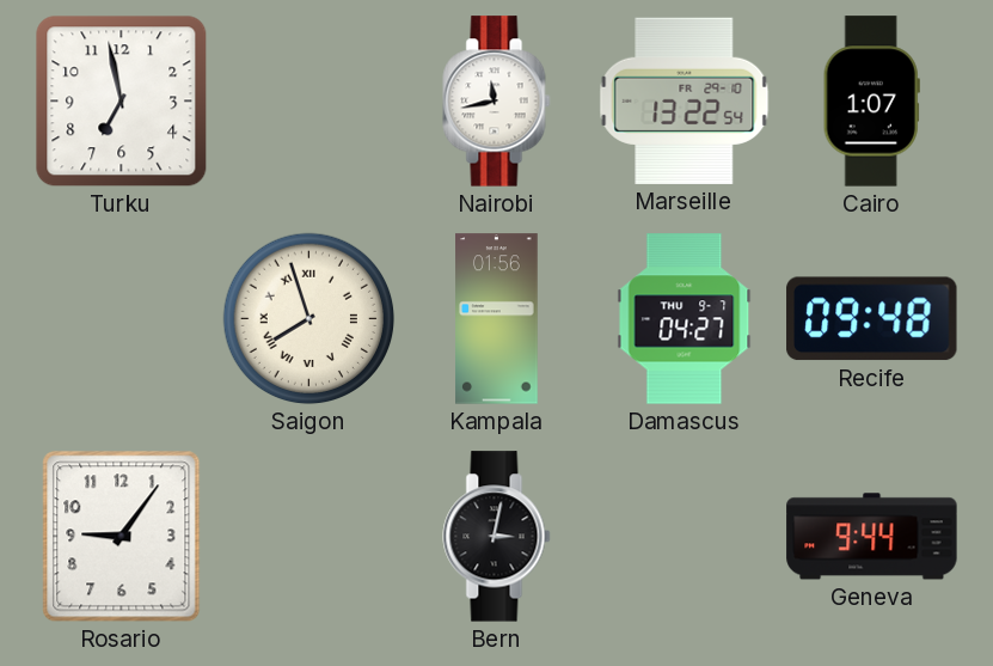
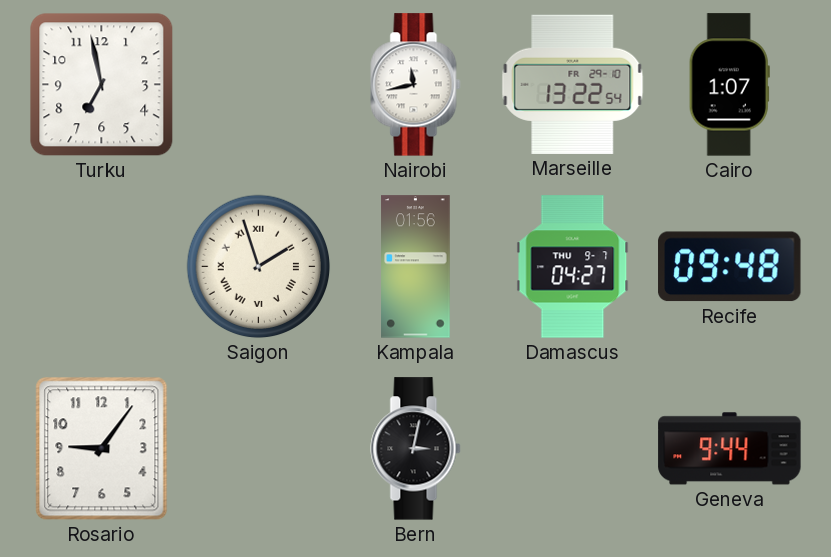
Saigon: 7:57 -> 1:57 (259, 267)
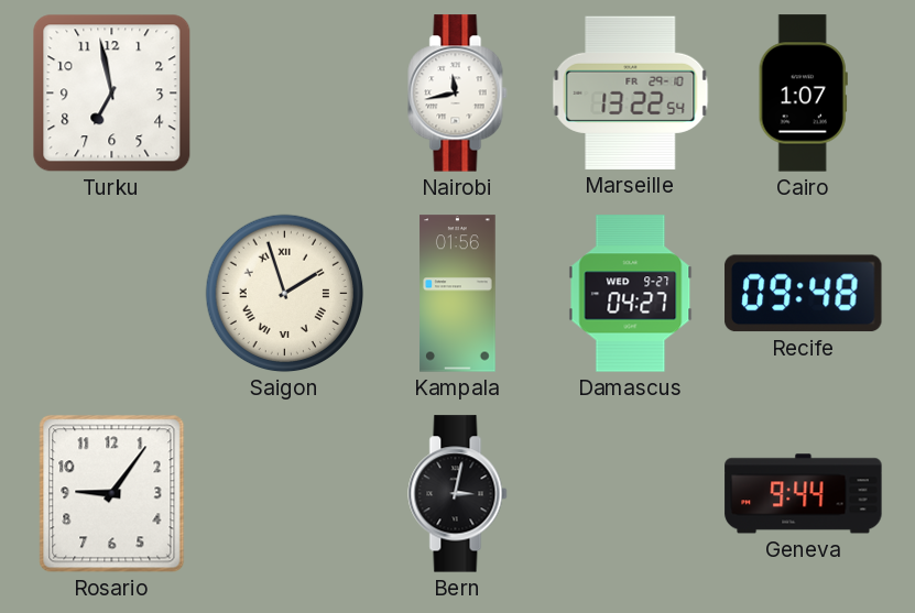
Damascus date: THU 9-7 -> WED 9-27 (631, 294)
